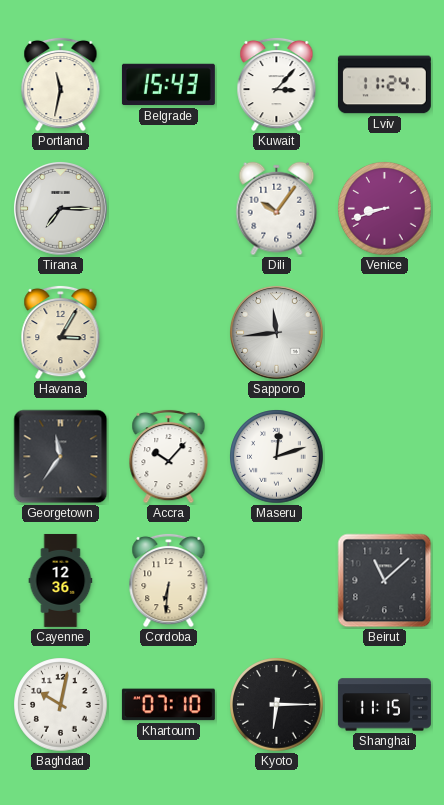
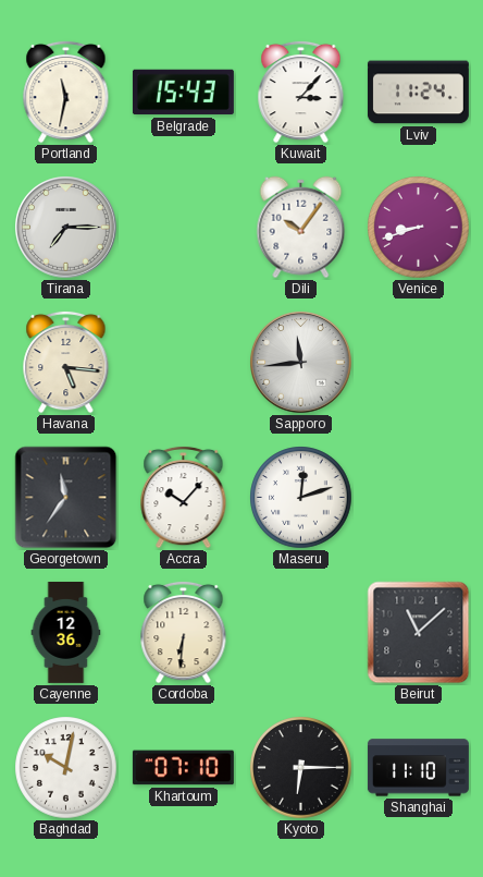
Havana: 3:05 -> 5:16 (66, 362)
Shanghai: 11:15 -> 11:10 (418, 768)
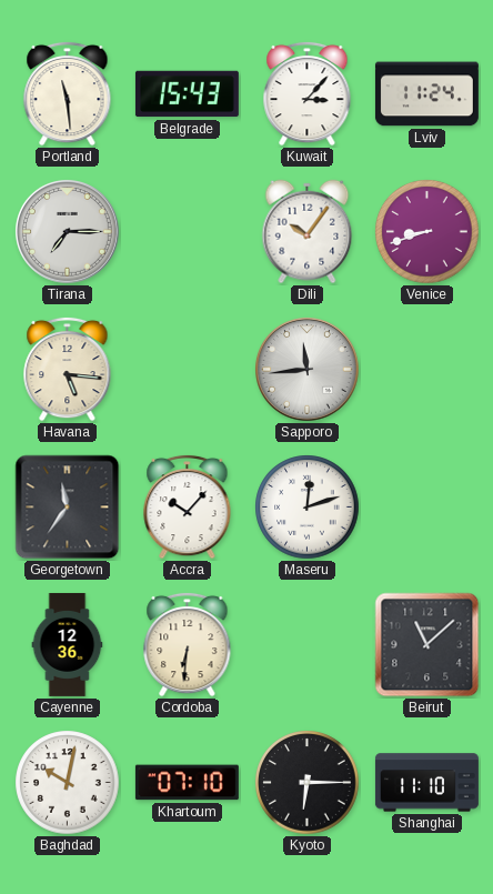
Portland: 11:32 -> 11:29 (68, 93)
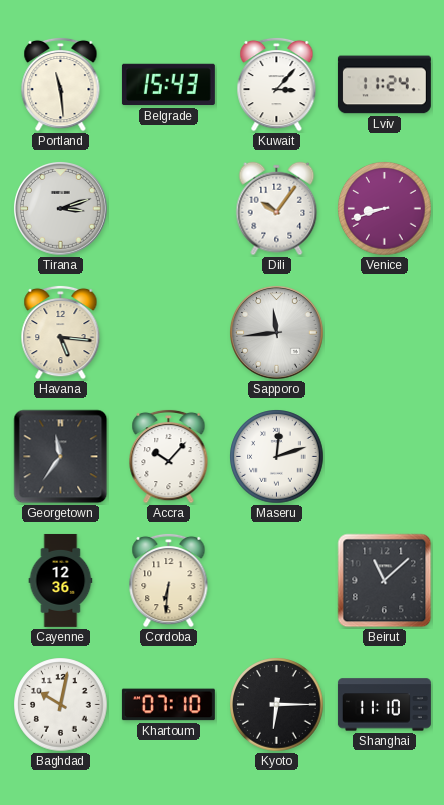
Tirana: 7:15 -> 3:12 (61, 209)
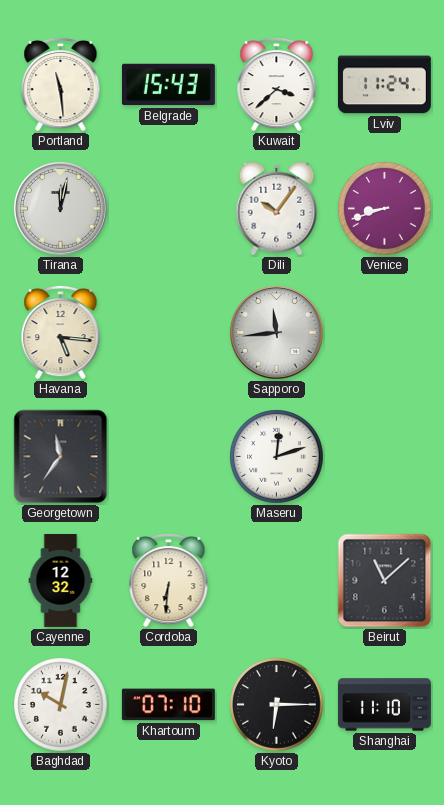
Kuwait: 3:07 -> 3:38 (277, 84)
Tirana: 3:12 -> 12:02 (61, 209)
Accra: 10:07 -> none (169, 456)
Cayenne: 12:36 -> 12:32 (61, 580)
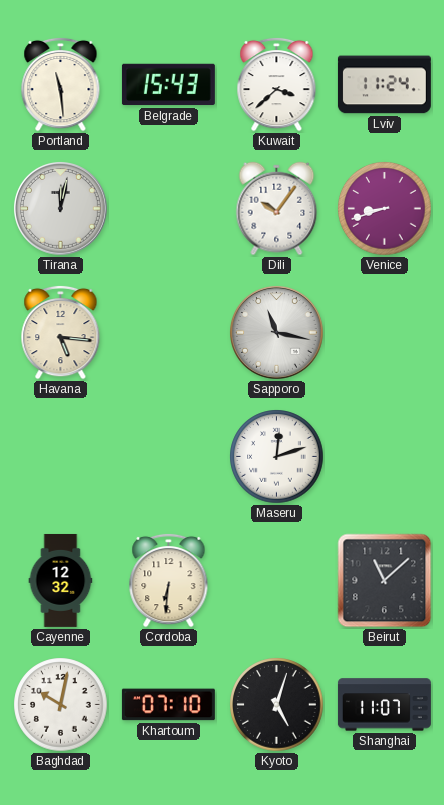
Sapporo: 11:44 -> 11:17 (277, 333)
Georgetown: 11:36 -> none (61, 457)
Kyoto: 6:15 -> 5:03 (277, 705)
Shanghai: 11:10 -> 11:07 (384, 705)
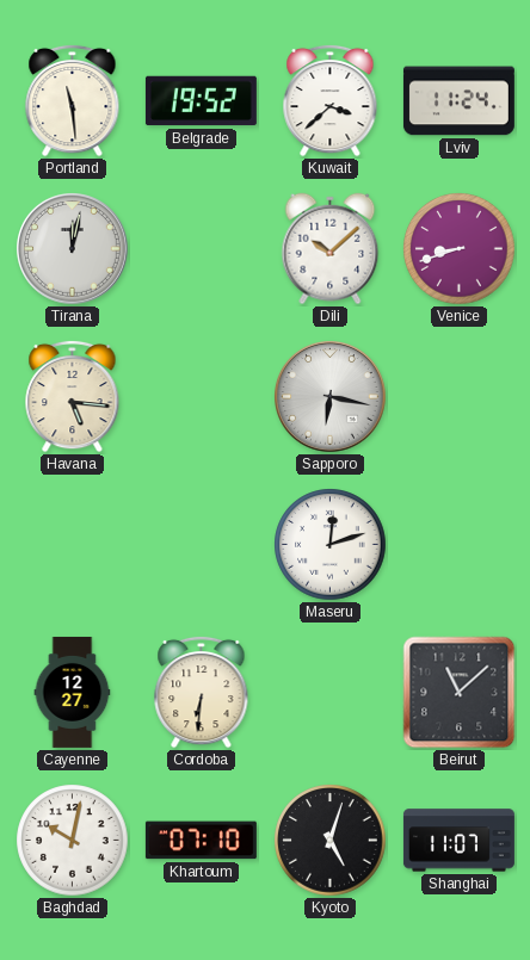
Belgrade: 15:43 -> 19:52 (201, 101)
Dili: 10:06 -> 10:08 (331, 249)
Sapporo: 11:17 -> 6:17 (331, 397)
Cayenne: 12:32 -> 12:27 (73, 692)
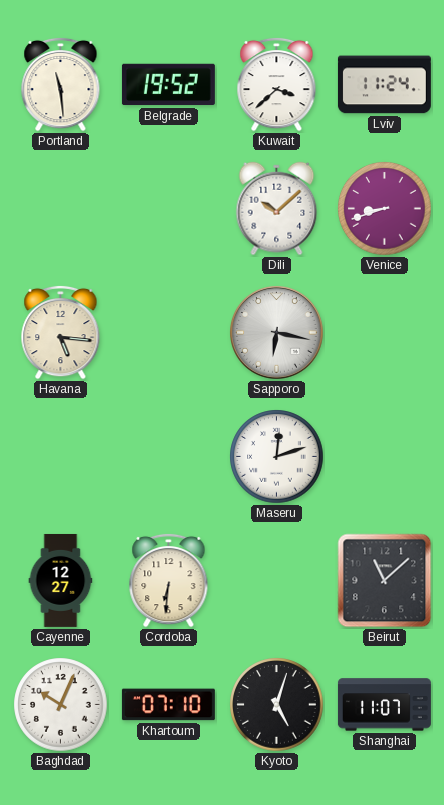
Tirana: 12:02 -> none (73, 249)
Baghdad: 10:02 -> 10:04 (61, 705)
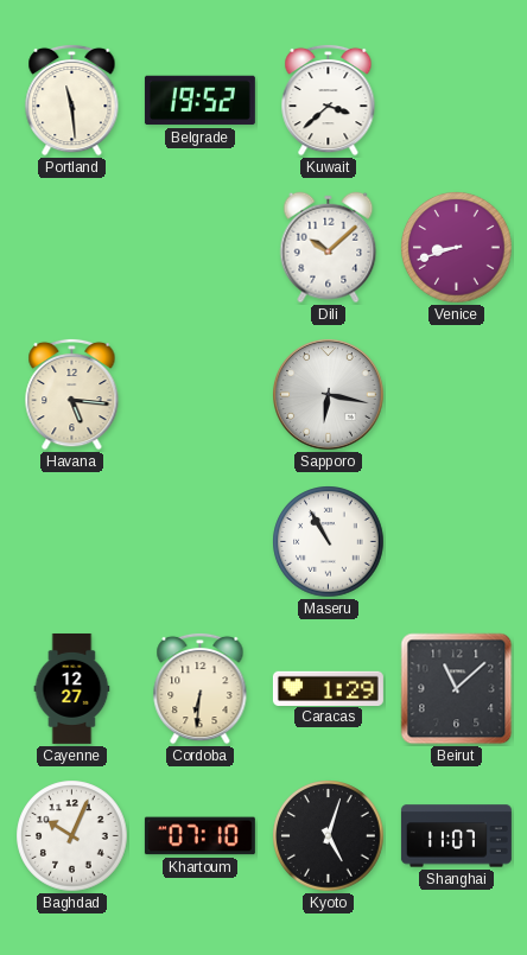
Lviv: 11:24 -> none (384, 85)
Maseru: 12:12 -> 10:55 (329, 542)
Caracas: none -> 1:29 (328, 688)
